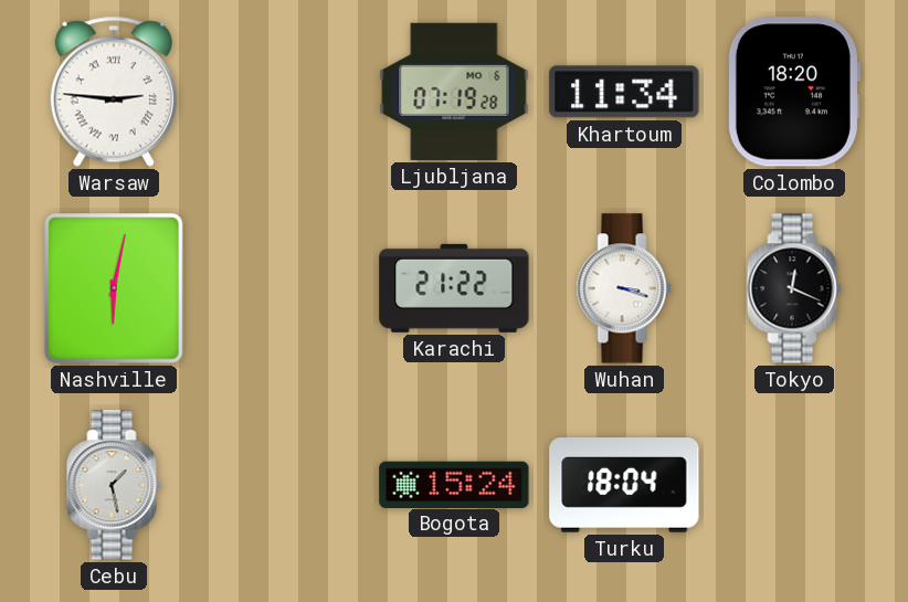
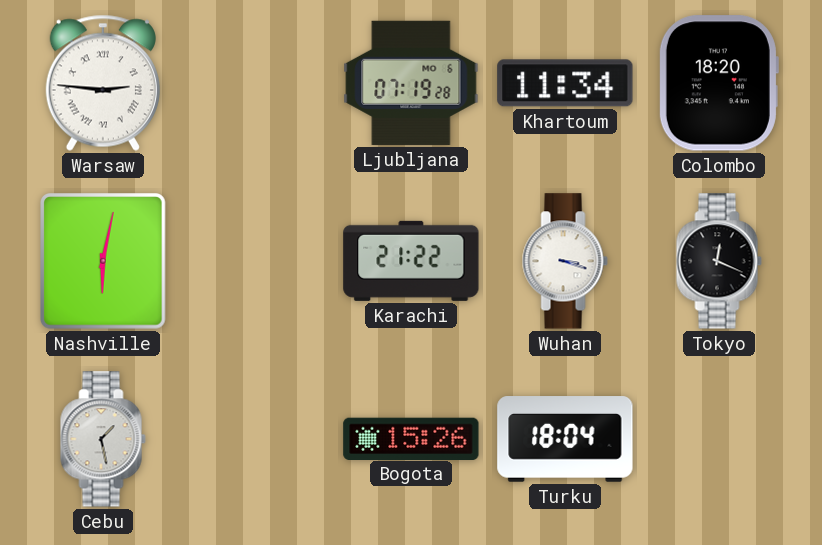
Bogota: 15:24 -> 15:26 (411, 438)
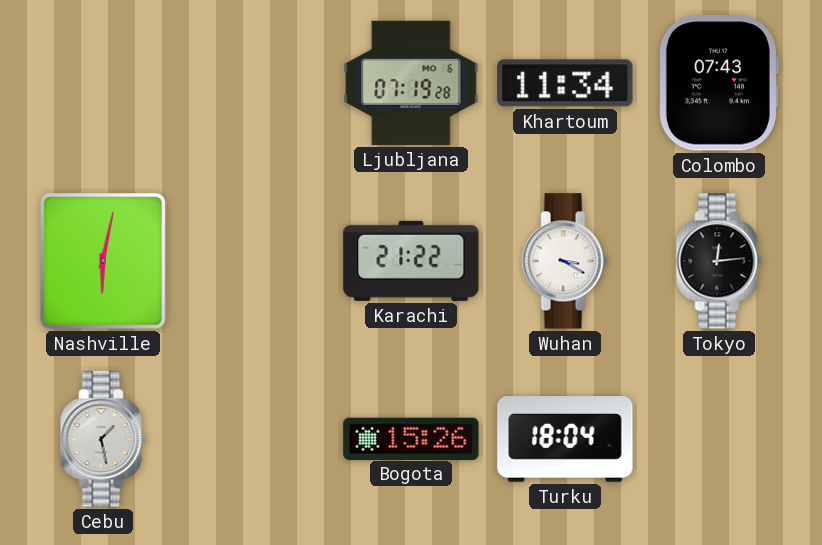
Warsaw: 2:46 -> none (103, 83)
Colombo: 18:20 -> 07:43 (718, 83)
Wuhan: 3:18 -> 3:20 (565, 261)
Tokyo: 12:19 -> 12:14 (719, 261)
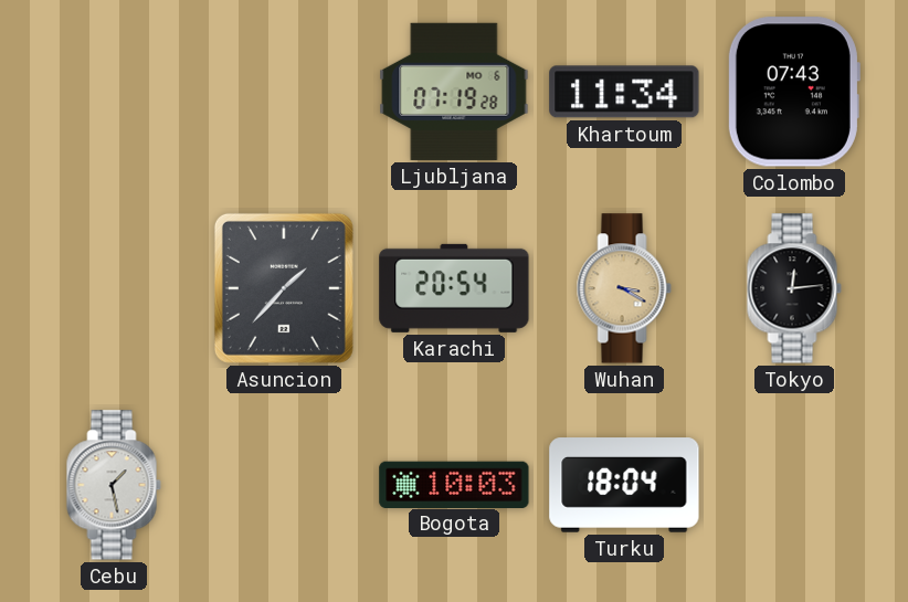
Nashville: 6:02 -> none (104, 261)
Asuncion: none -> 1:37 (284, 288)
Karachi: 21:22 -> 20:54 (454, 288)
Wuhan dial: white -> champagne (624, 288)
Bogota: 15:26 -> 10:03 (454, 484)
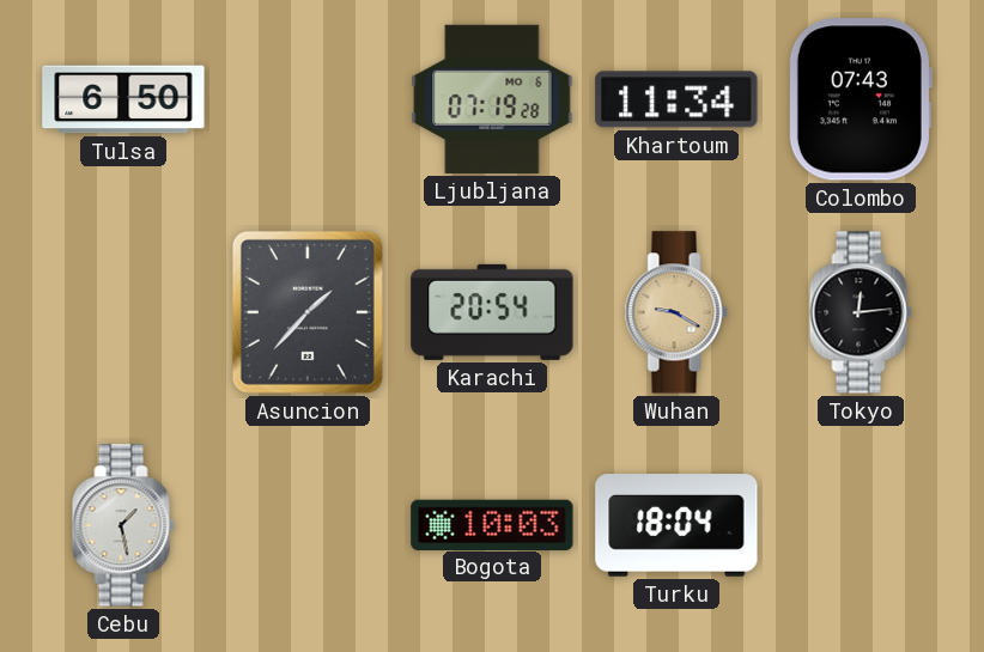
Tulsa: none -> 6:50 (123, 99)
Wuhan: 3:20 -> 9:20 (676, 312)
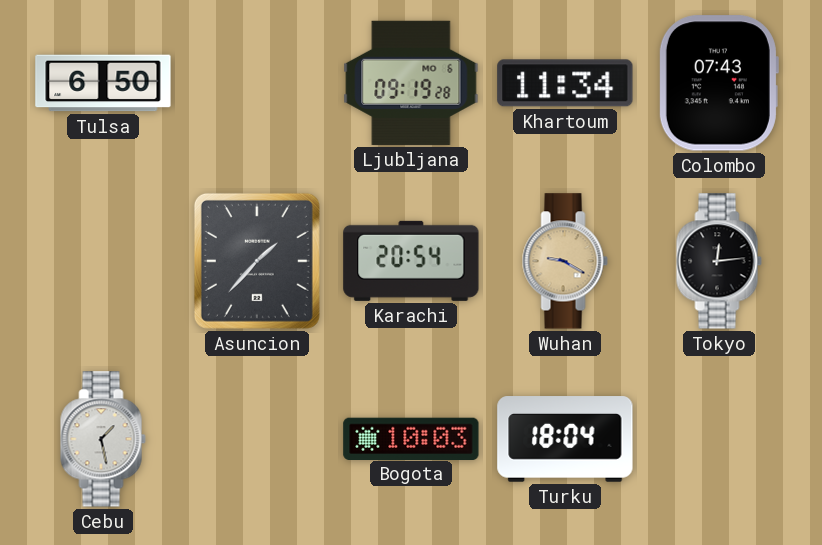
Ljubljana: 07:19 -> 09:19 (411, 83)
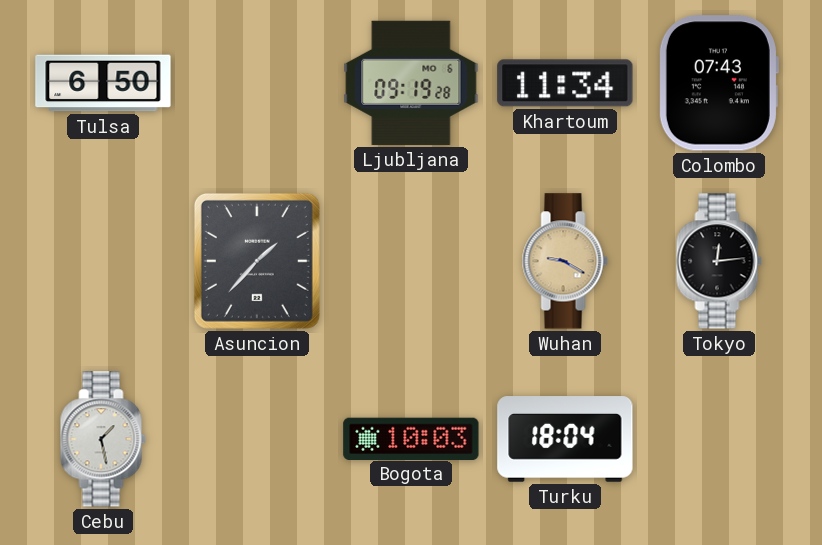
Karachi: 20:54 -> none (411, 261)
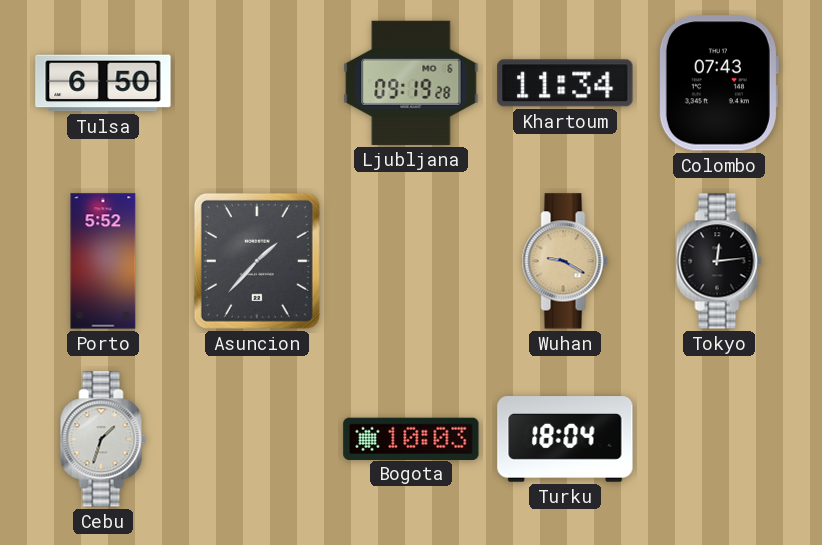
Porto: none -> 5:52 (103, 261)
Cebu: 1:28 -> 1:33 (103, 439)
